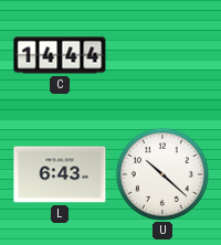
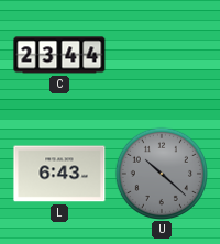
C: 14:44 -> 23:44 (59, 55)
U dial: white -> grey (161, 173)
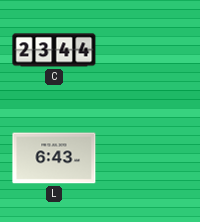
U: 10:22 -> none (161, 173)
